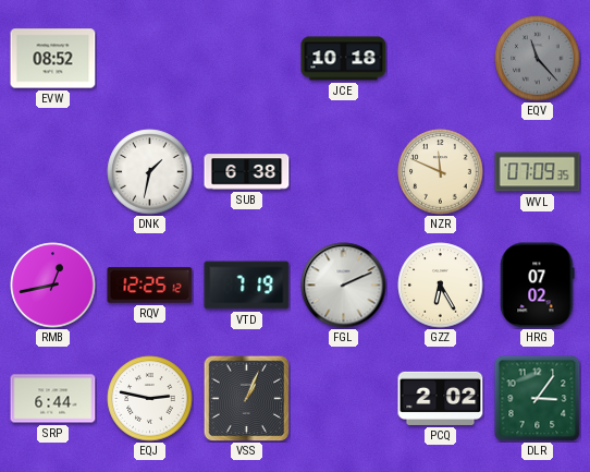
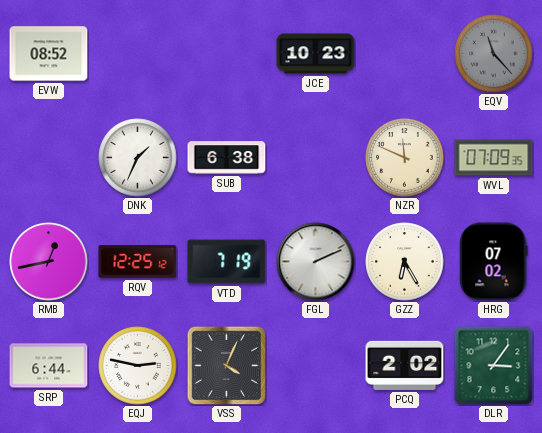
JCE: 10:18 -> 10:23 (316, 54)
DNK: 1:32 -> 1:34 (138, 158)
VSS: 1:04 -> 4:04 (226, 365)
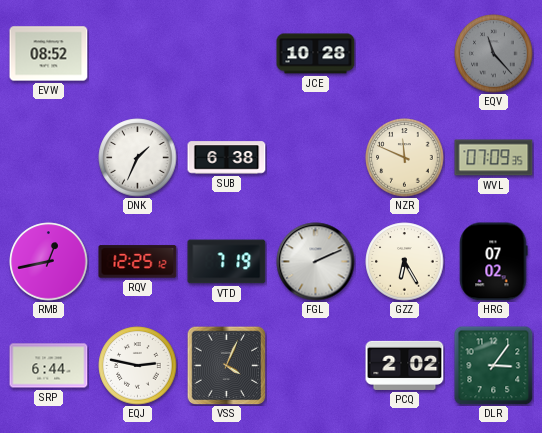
JCE: 10:23 -> 10:28 (316, 54)
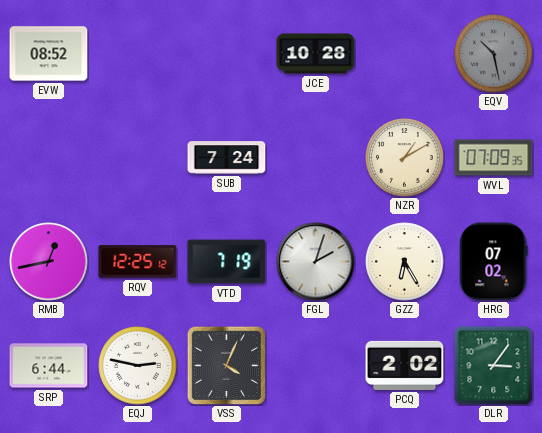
EQV: 11:23 -> 10:28 (494, 54)
DNK: 1:34 -> none (138, 158)
SUB: 6:38 -> 7:24 (227, 158)
NZR: 11:49 -> 1:10 (405, 158)
FGL: 2:11 -> 2:03 (316, 262)
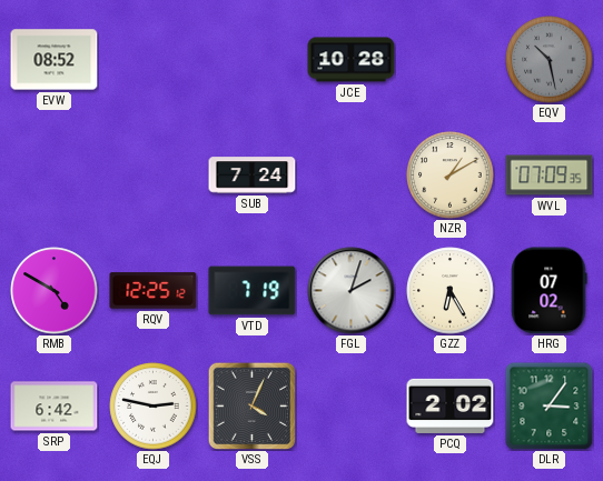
RMB: 12:43 -> 4:50 (55, 291)
SRP: 6:44 -> 6:42 (55, 407)
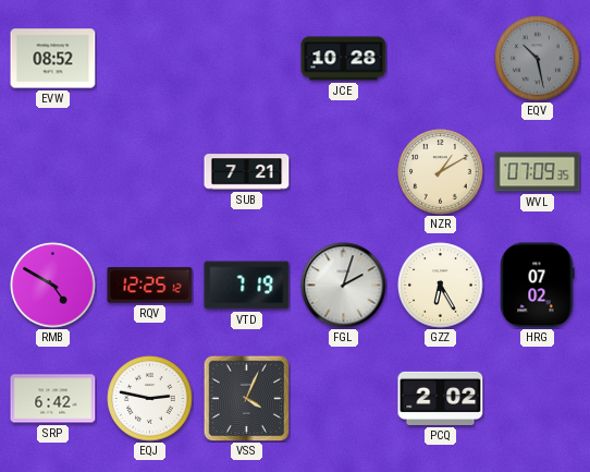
SUB: 7:24 -> 7:21 (247, 172)
DLR: 3:06 -> none (550, 407)
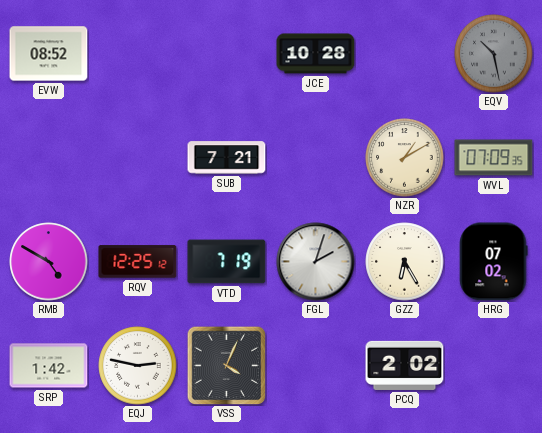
SRP: 6:42 -> 1:42 (49, 366)
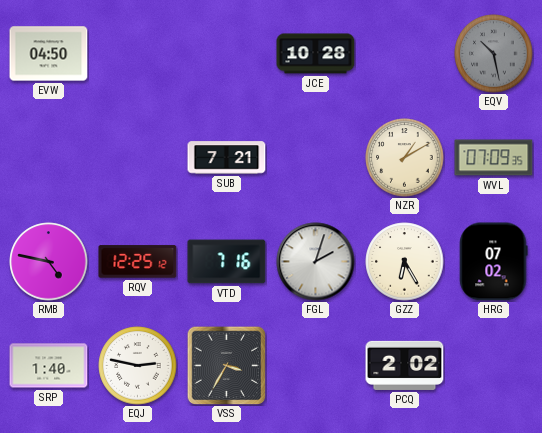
EVW: 08:52 -> 04:50 (49, 54)
RMB: 4:50 -> 4:47 (49, 262)
VTD: 7:19 -> 7:16 (227, 262)
SRP: 1:42 -> 1:40 (49, 366)
VSS: 4:04 -> 3:35 (226, 365)
